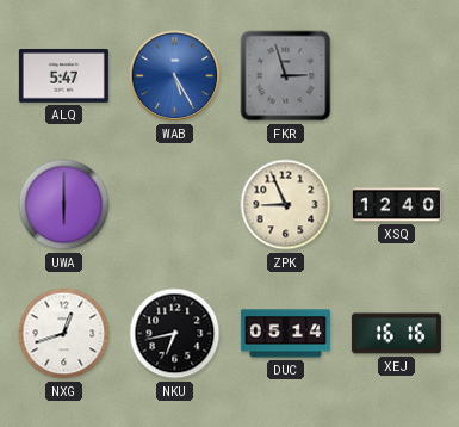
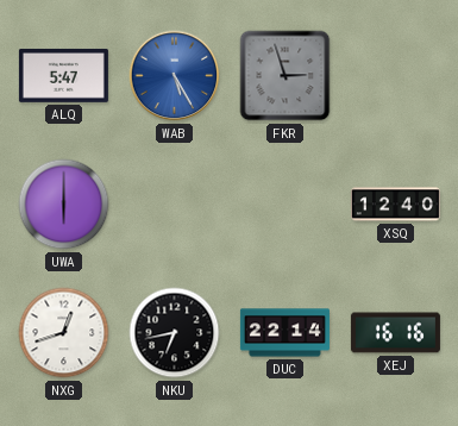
ZPK: 8:56 -> none (286, 205)
DUC: 05:14 -> 22:14 (284, 333)
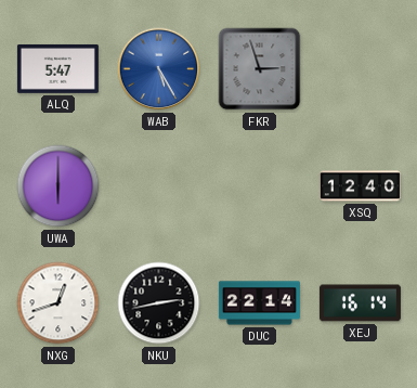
NKU: 6:43 -> 2:43 (159, 303)
XEJ: 16:16 -> 16:14 (360, 303)
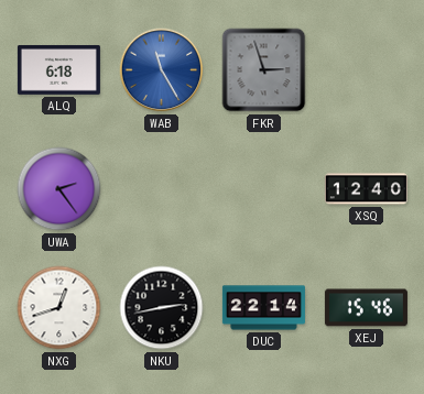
ALQ: 5:47 -> 6:18 (58, 69)
WAB: 5:25 -> 11:25 (162, 70)
UWA: 6:00 -> 2:24 (59, 189)
XEJ: 16:14 -> 15:46 (366, 308)
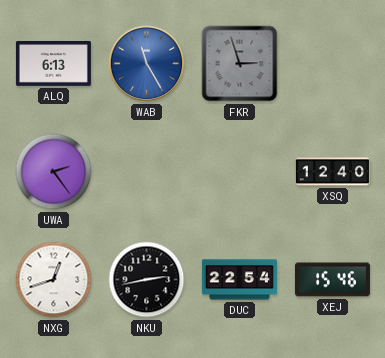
ALQ: 6:18 -> 6:13 (53, 63)
DUC: 22:14 -> 22:54 (239, 280)
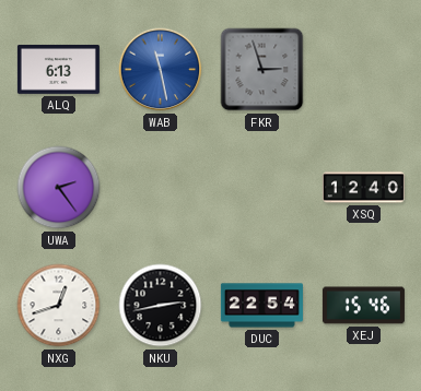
WAB: 11:25 -> 11:28 (161, 70)
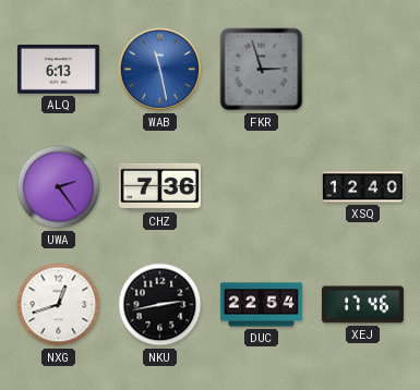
CHZ: none -> 7:36 (159, 186)
XEJ: 15:46 -> 17:46 (362, 305)
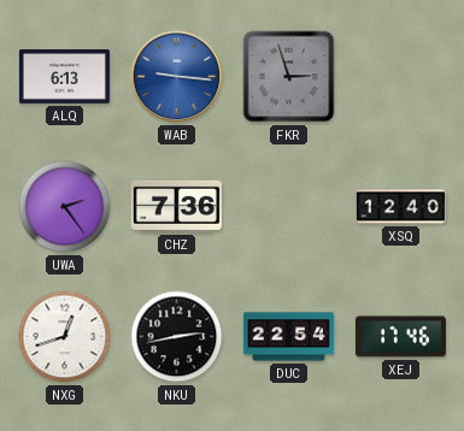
WAB: 11:28 -> 9:16 (177, 77)
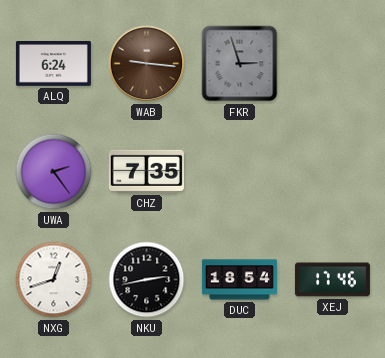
ALQ: 6:13 -> 6:24 (53, 63)
WAB dial: blue -> brown (147, 64)
CHZ: 7:36 -> 7:35 (146, 171)
XSQ: 12:40 -> none (400, 207)
DUC: 22:54 -> 18:54 (239, 280)
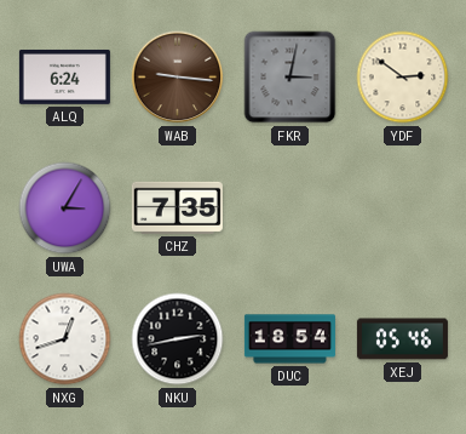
FKR: 2:57 -> 3:02 (290, 78)
YDF: none -> 2:51 (403, 78)
UWA: 2:24 -> 3:05 (65, 209)
XEJ: 17:46 -> 05:46 (402, 339)
